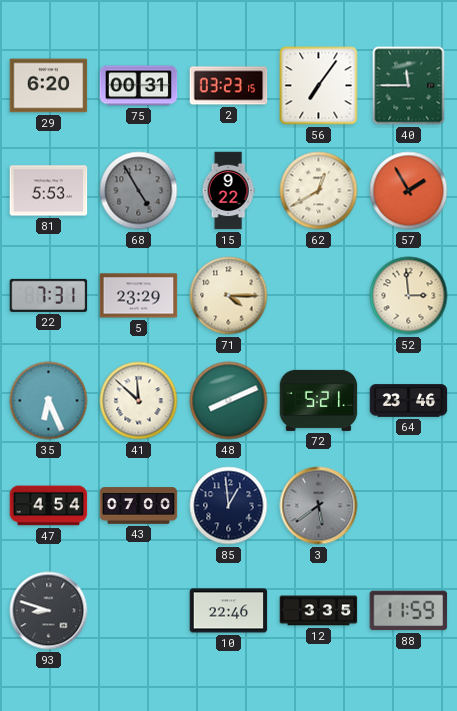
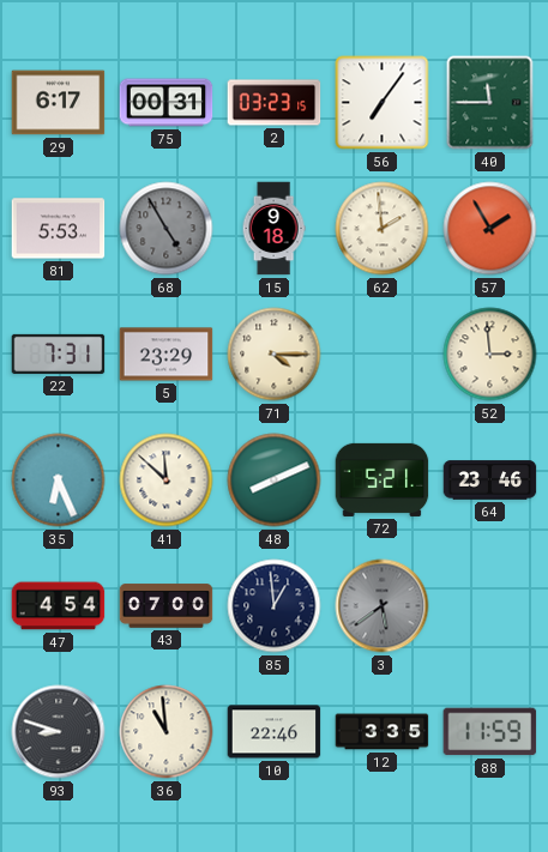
29: 6:20 -> 6:17 (59, 103)
15: 9:22 -> 9:18 (273, 229)
62: 12:40 -> 1:59 (383, 229)
36: none -> 10:59 (167, 732)
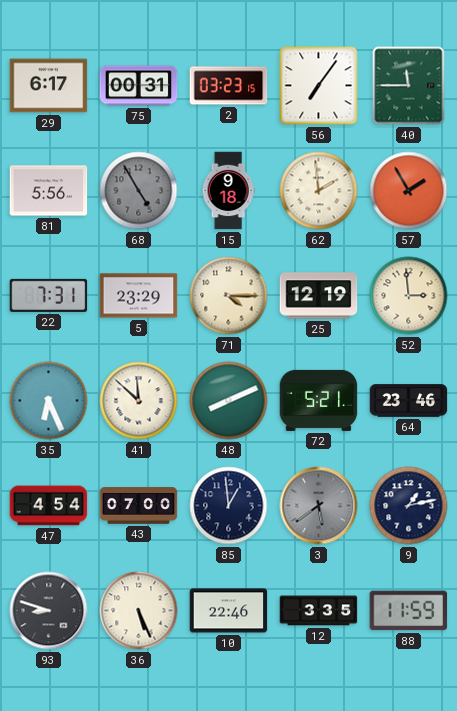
81: 5:53 -> 5:56 (49, 191)
25: none -> 12:19 (319, 296)
9: none -> 1:13 (409, 506)
36: 10:59 -> 5:26 (139, 611)
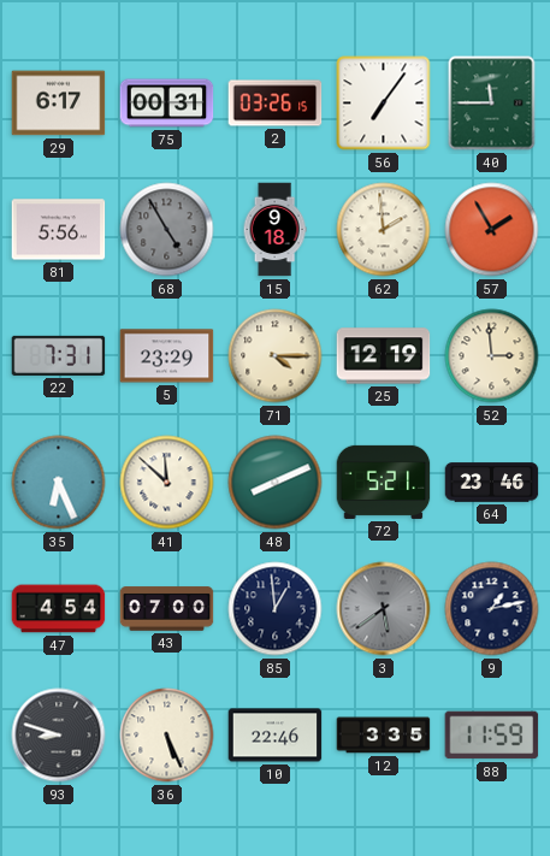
2: 03:23 -> 03:26 (276, 104)
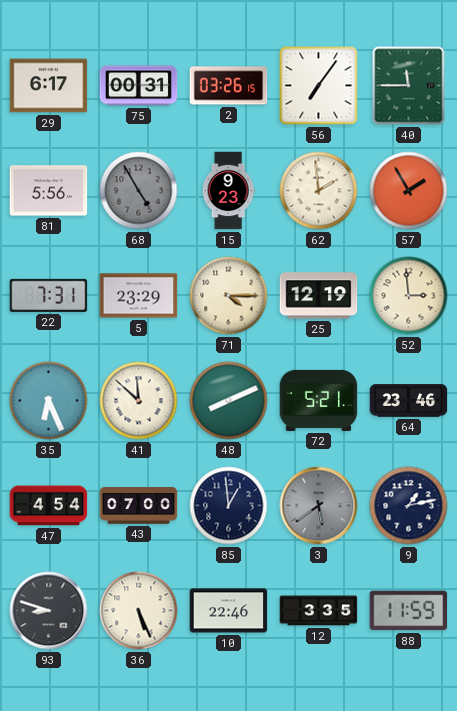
15: 9:18 -> 9:23 (228, 191)
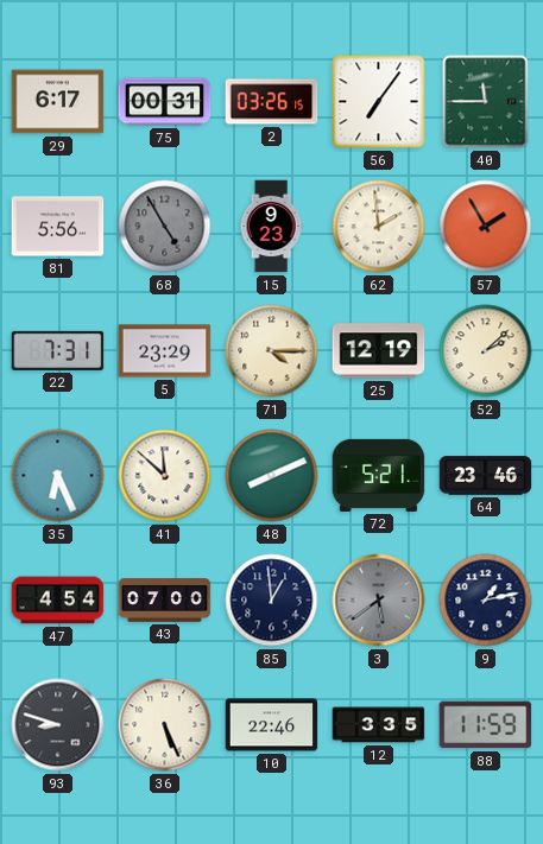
52: 2:59 -> 2:08 (486, 351)
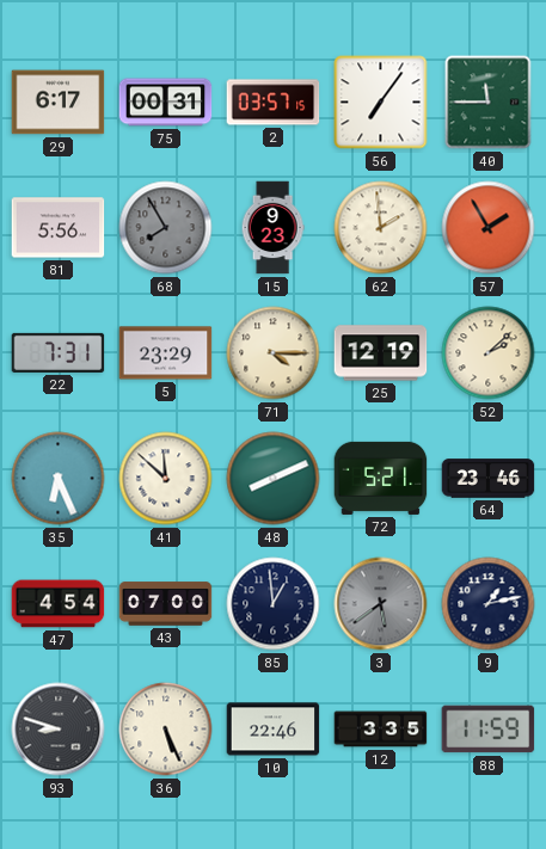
2: 03:26 -> 03:57 (274, 103)
68: 4:55 -> 7:55 (166, 228)
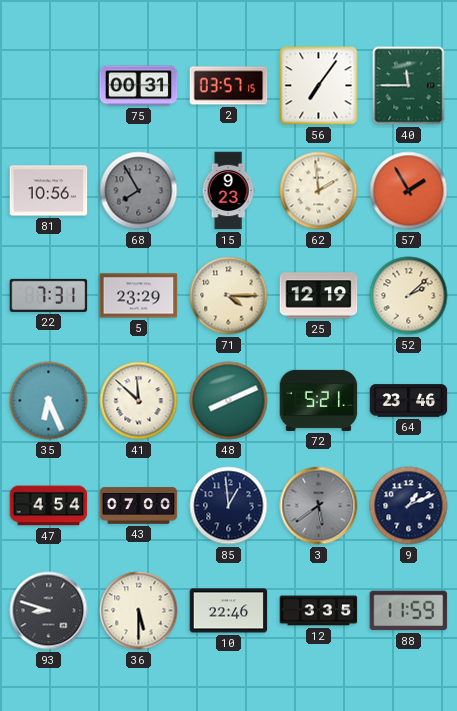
29: 6:17 -> none (59, 103)
81: 5:56 -> 10:56 (49, 191)
9: 1:13 -> 1:11 (409, 506)
36: 5:26 -> 5:30 (139, 611)
